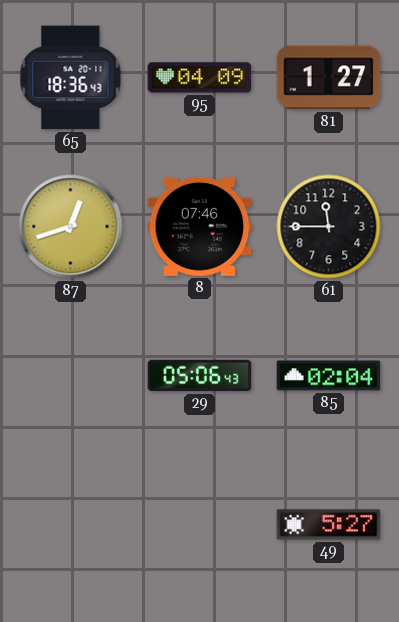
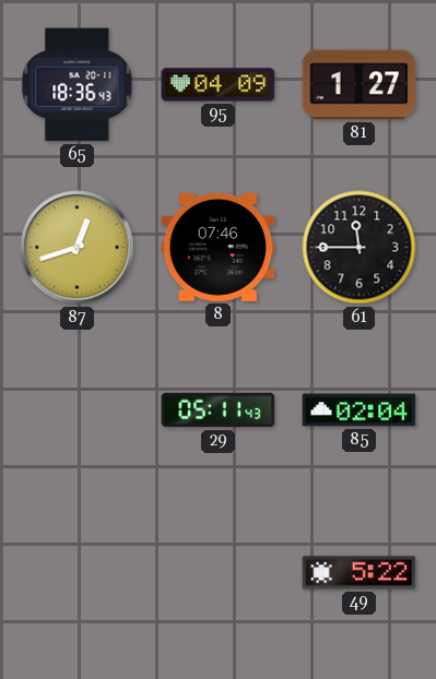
29: 05:06 -> 05:11 (219, 410)
49: 5:27 -> 5:22 (360, 573)
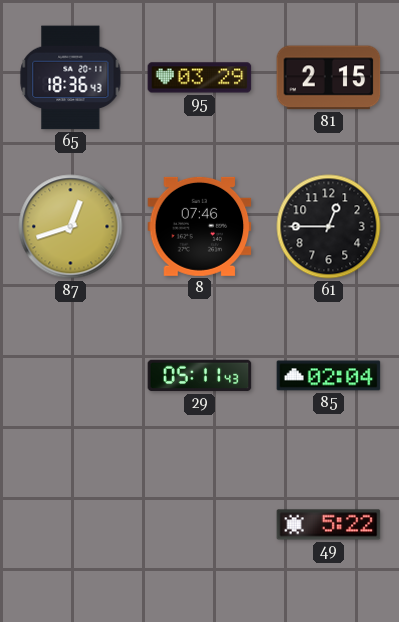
95: 04:09 -> 03:29 (200, 78)
81: 1:27 -> 2:15 (329, 78)
61: 11:45 -> 12:45 (329, 227)
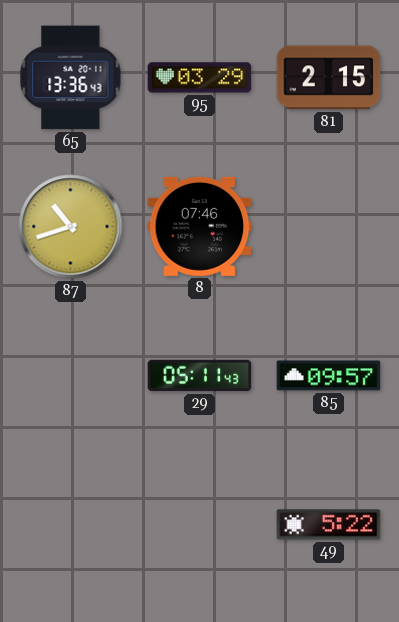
65: 18:36 -> 13:36 (71, 78)
87: 12:42 -> 10:42 (71, 227)
61: 12:45 -> none (329, 227)
85: 02:04 -> 09:57 (329, 376)
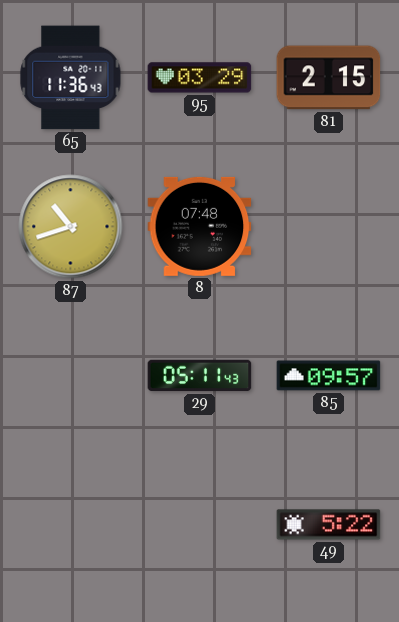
65: 13:36 -> 11:36 (71, 78)
8: 07:46 -> 07:48 (200, 226)
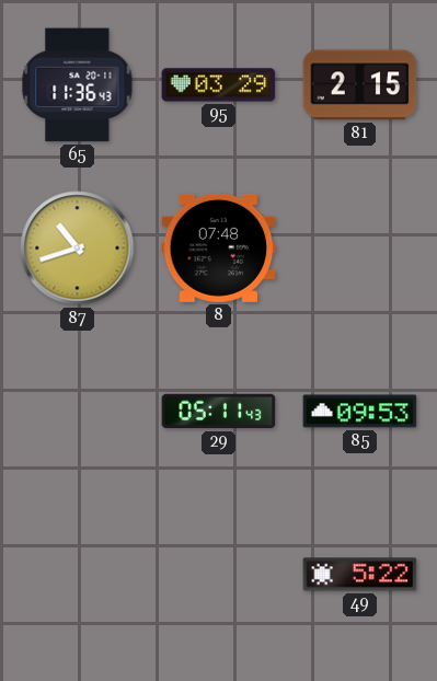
85: 09:57 -> 09:53 (360, 412)
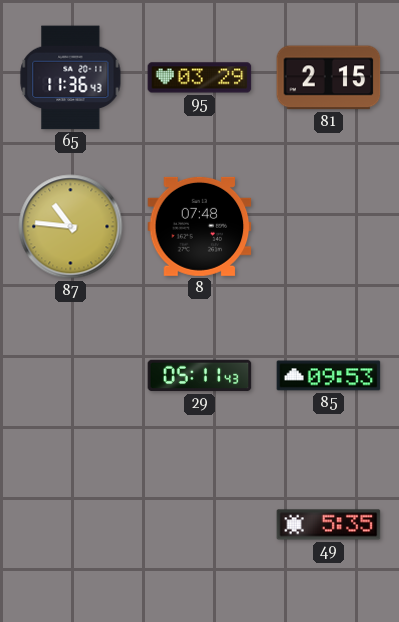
87: 10:42 -> 10:46 (71, 227)
49: 5:22 -> 5:35 (329, 525)
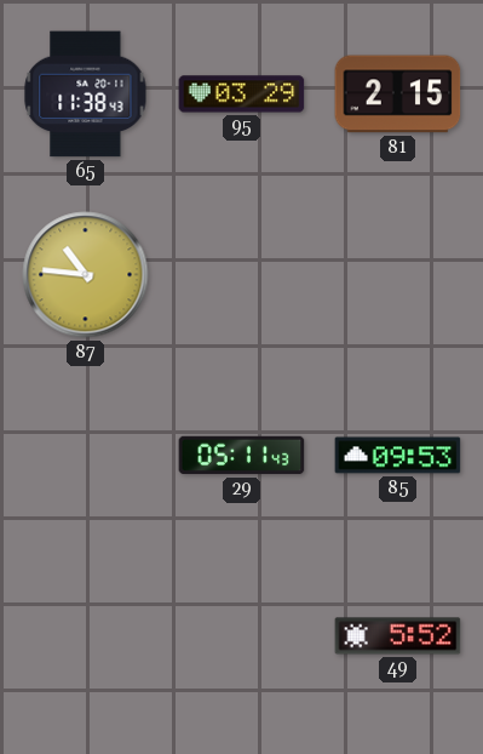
65: 11:36 -> 11:38 (86, 95)
8: 07:48 -> none (200, 226)
49: 5:35 -> 5:52 (398, 636)
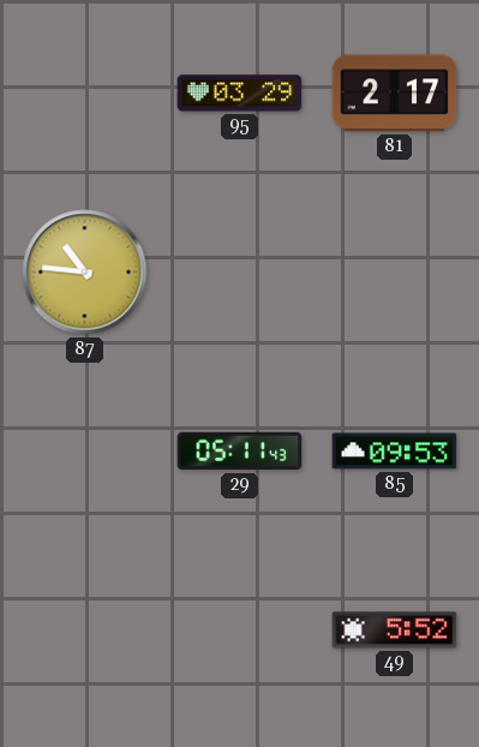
65: 11:38 -> none (86, 95)
81: 2:15 -> 2:17 (395, 94)
